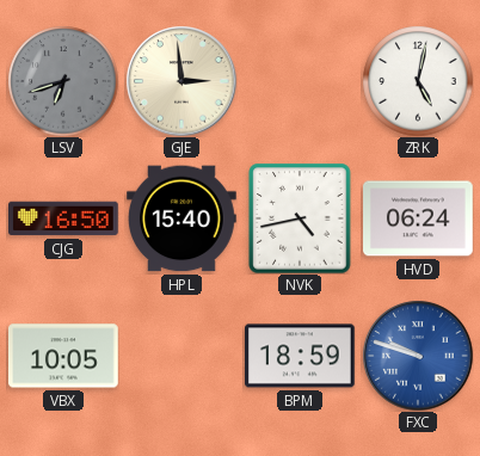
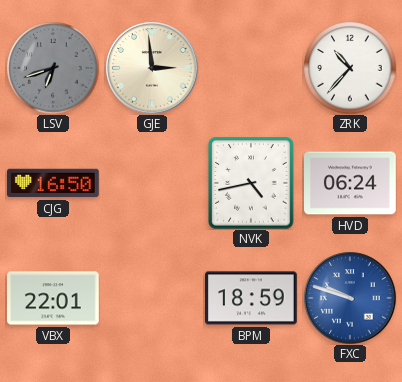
ZRK: 5:02 -> 10:37 (350, 68)
HPL: 15:40 -> none (183, 218)
VBX: 10:05 -> 22:01 (54, 298)
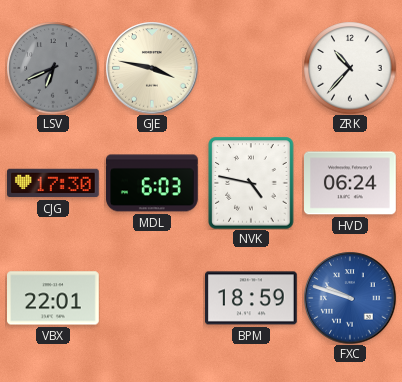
LSV: 6:42 -> 6:41 (53, 68)
GJE: 2:59 -> 3:47 (152, 68)
CJG: 16:50 -> 17:30 (54, 183)
MDL: none -> 6:03 (153, 183)
NVK: 4:43 -> 4:47 (251, 183)
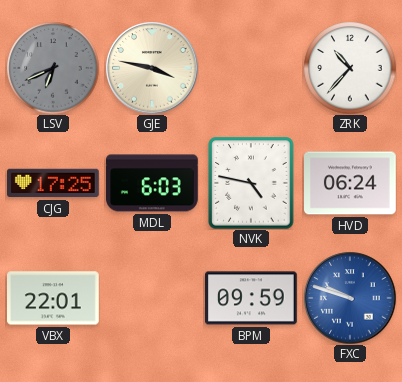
CJG: 17:30 -> 17:25 (54, 183)
BPM: 18:59 -> 09:59 (252, 298)
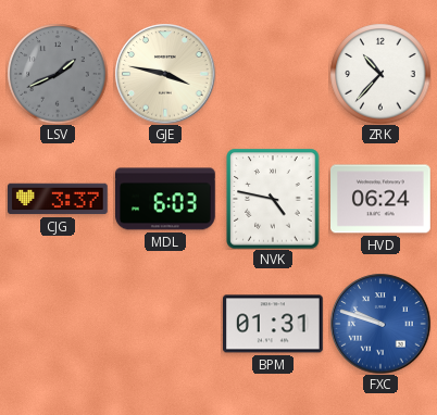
LSV: 6:41 -> 1:41 (58, 74)
CJG: 17:25 -> 3:37 (59, 199)
VBX: 22:01 -> none (54, 298)
BPM: 09:59 -> 01:31 (274, 324)
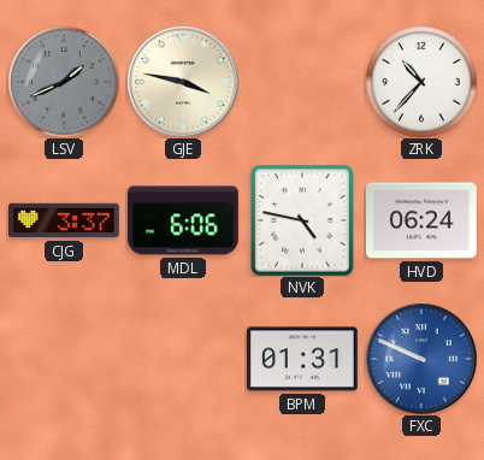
MDL: 6:03 -> 6:06 (184, 220)
FXC: 9:48 -> 9:49 (421, 359)
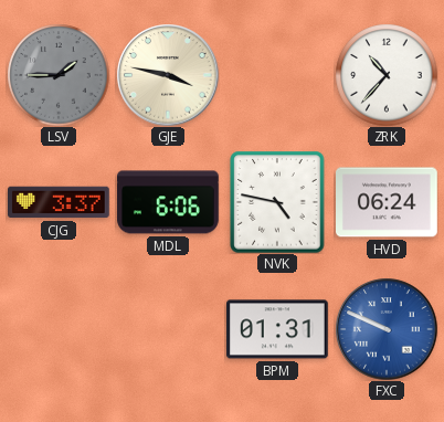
LSV: 1:41 -> 1:45 (59, 75)
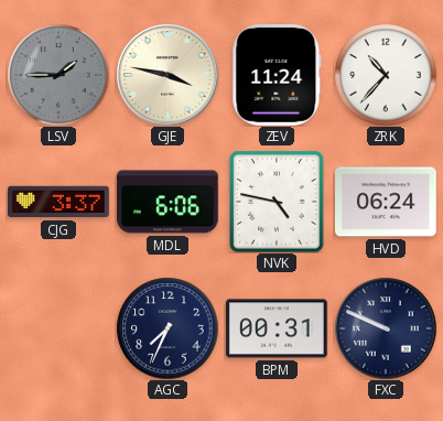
ZEV: none -> 11:24 (277, 76)
AGC: none -> 7:34 (168, 328)
BPM: 01:31 -> 00:31 (278, 328)
FXC dial: blue -> navy (386, 328)
